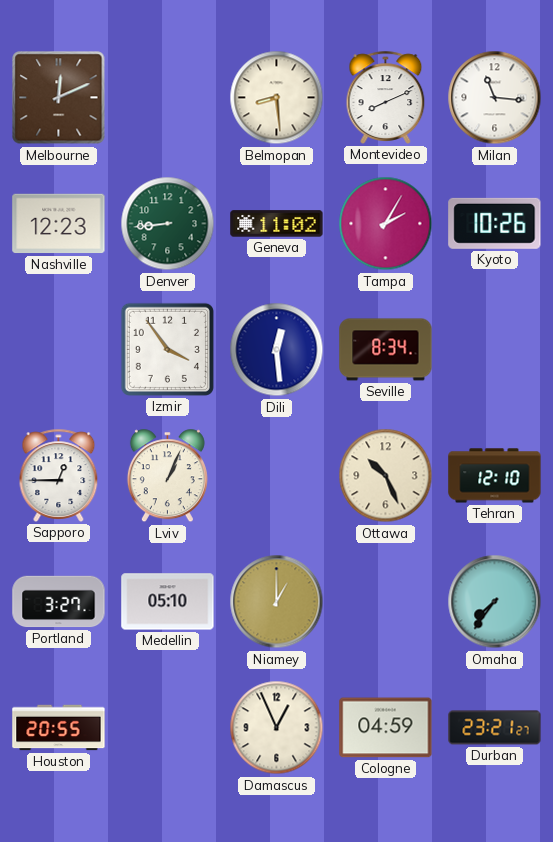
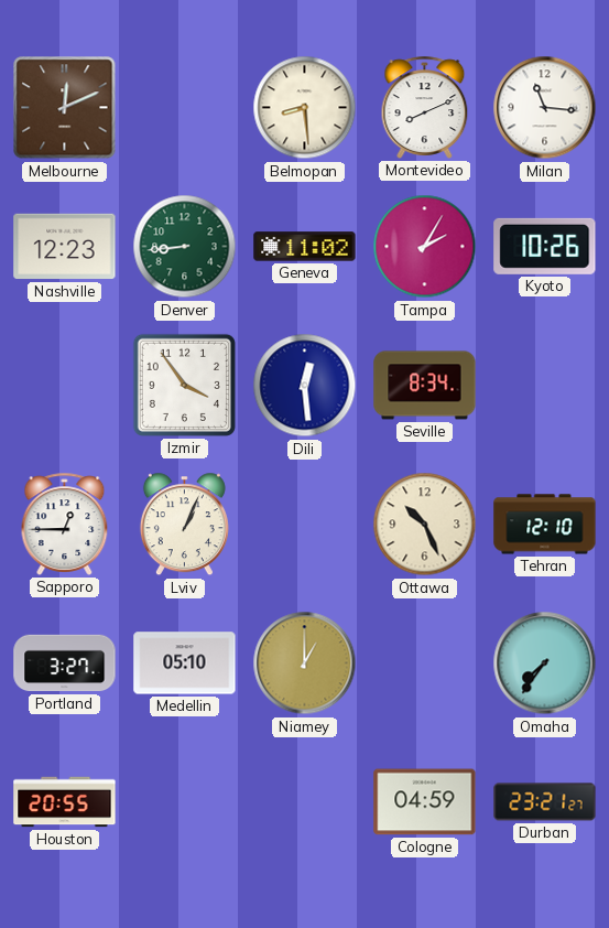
Damascus: 12:56 -> none (277, 728)
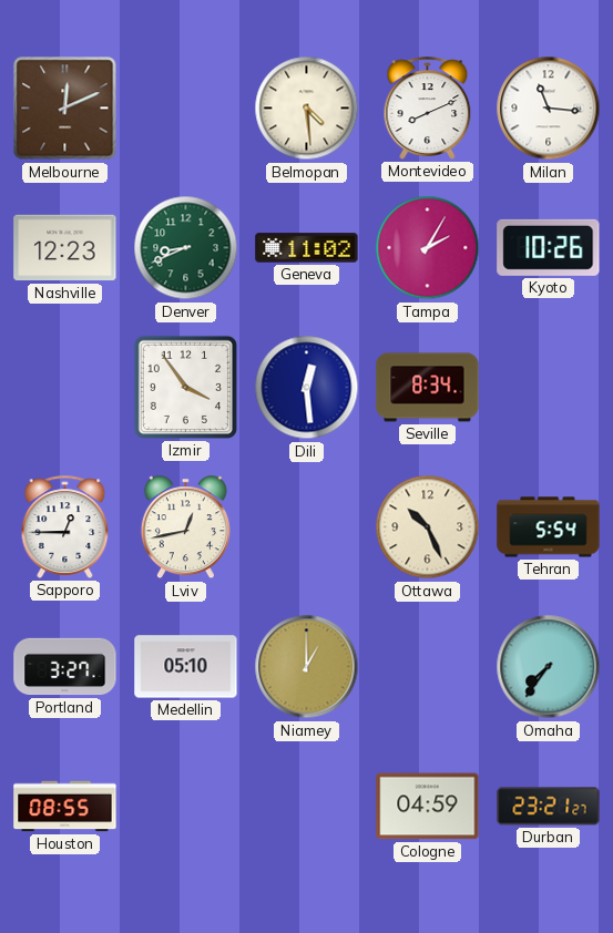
Belmopan: 8:29 -> 4:29 (307, 109)
Denver: 8:44 -> 8:41 (186, 248)
Lviv: 1:04 -> 12:43 (185, 527)
Tehran: 12:10 -> 5:54 (549, 527)
Houston: 20:55 -> 08:55 (65, 807)
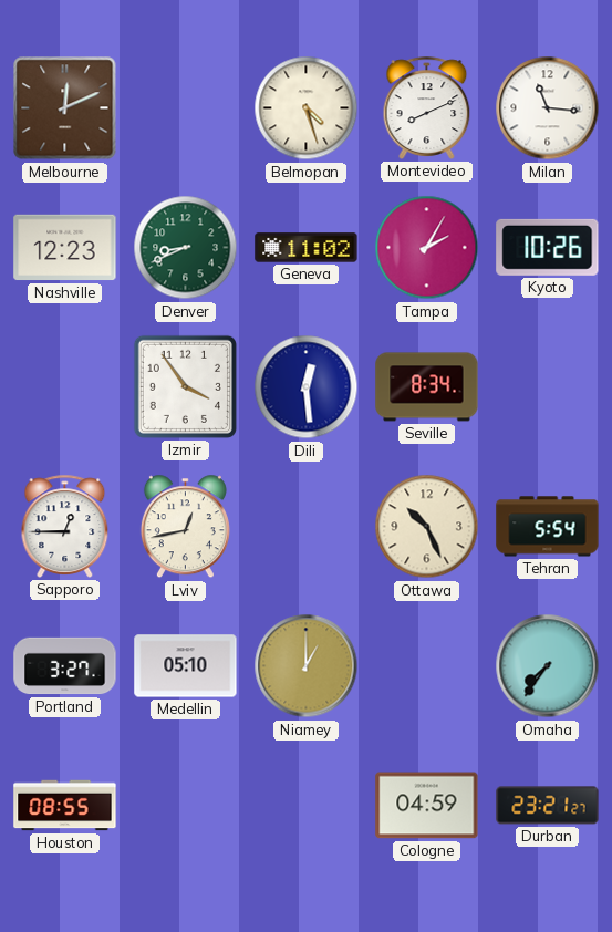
Belmopan: 4:29 -> 4:27 (307, 108)
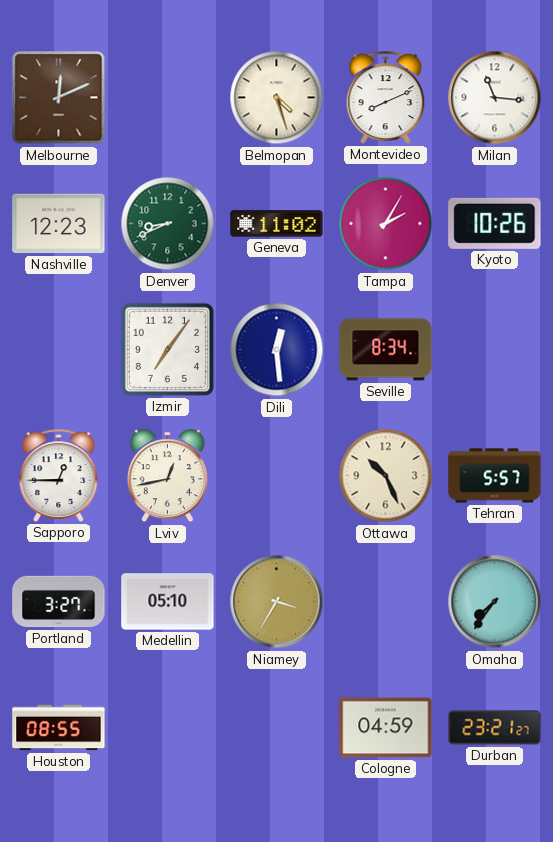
Izmir: 3:54 -> 7:06 (167, 349)
Tehran: 5:54 -> 5:57 (495, 476)
Niamey: 1:00 -> 3:35 (277, 602)
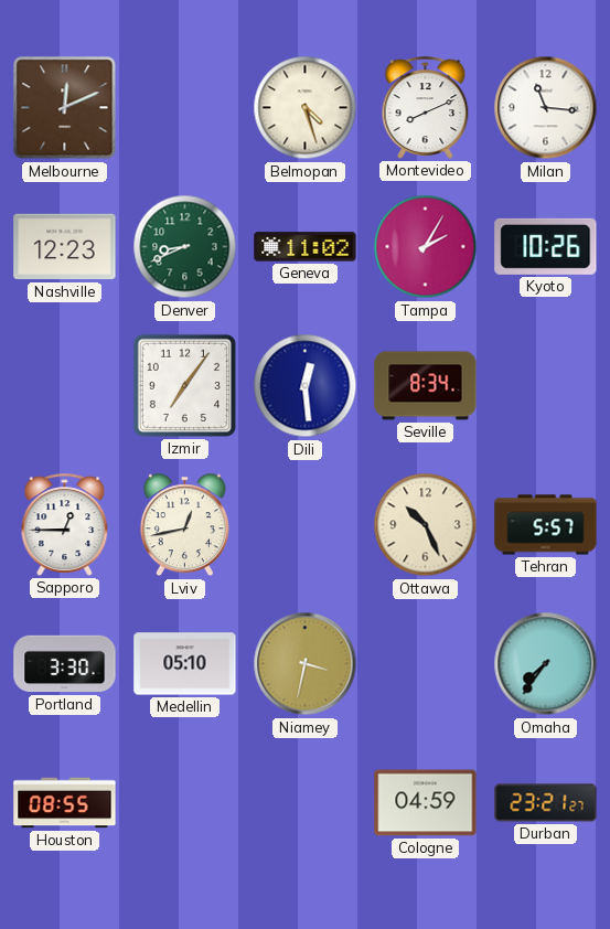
Portland: 3:27 -> 3:30 (65, 664)
Niamey: 3:35 -> 3:32 (306, 664)
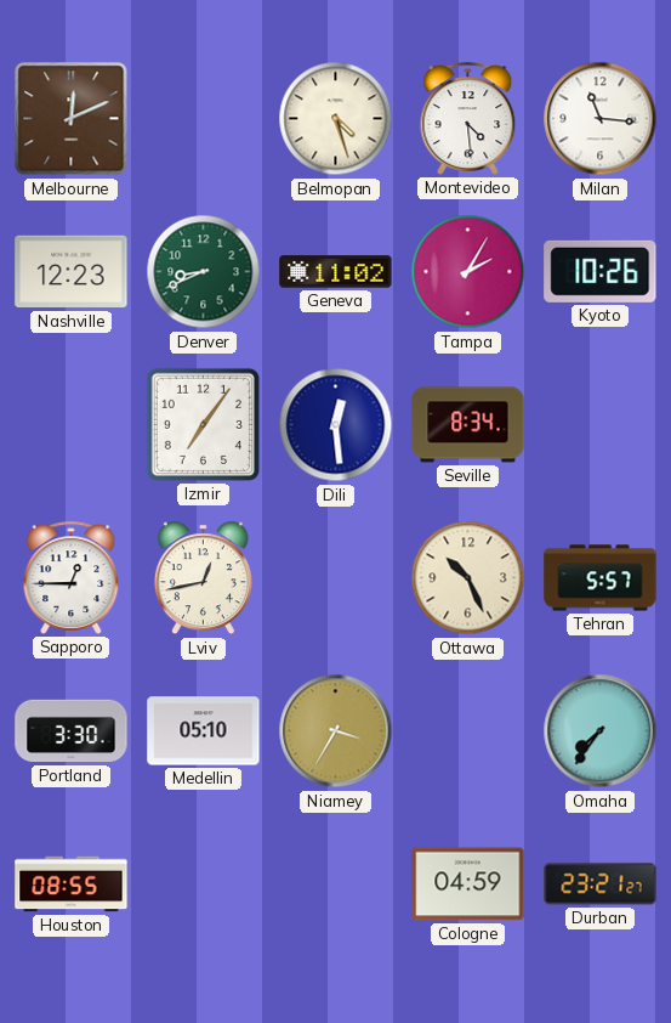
Montevideo: 8:11 -> 4:29 (468, 118)
Niamey: 3:32 -> 3:35 (336, 731)
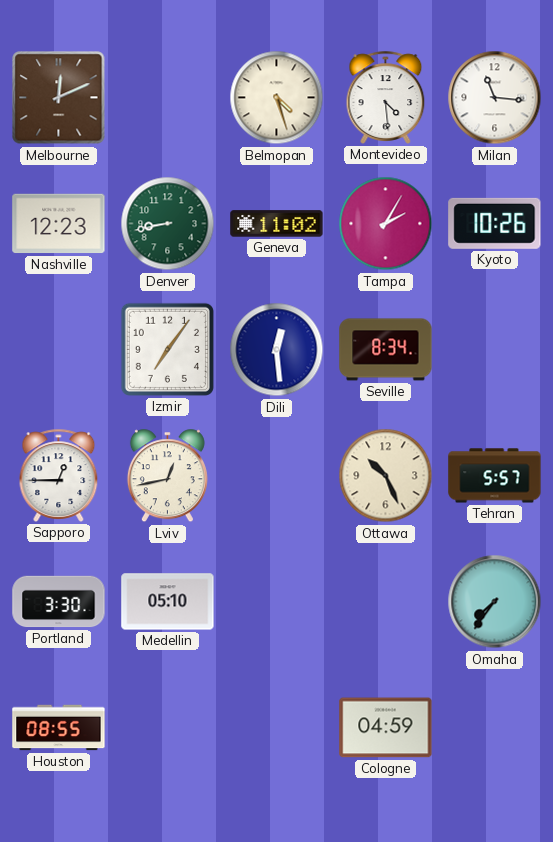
Denver: 8:41 -> 8:43 (168, 224)
Niamey: 3:35 -> none (336, 731)
Durban: 23:21 -> none (601, 884)
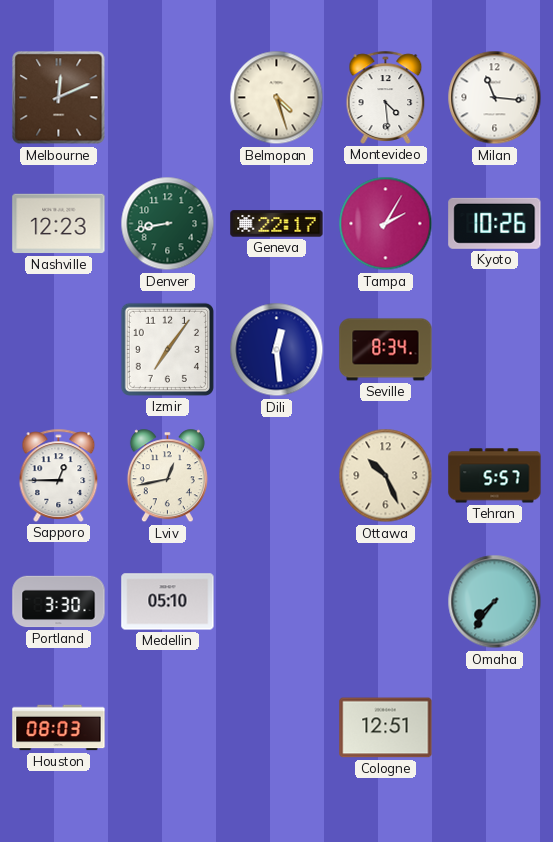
Geneva: 11:02 -> 22:17 (277, 224)
Houston: 08:55 -> 08:03 (59, 728)
Cologne: 04:59 -> 12:51 (386, 728)
